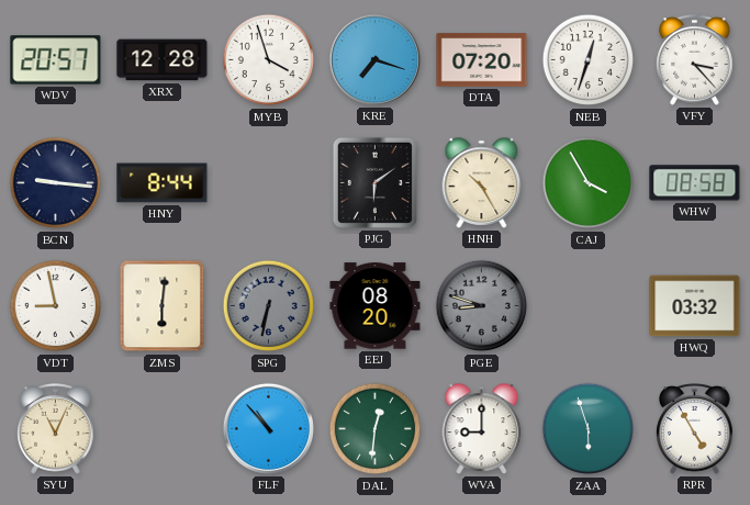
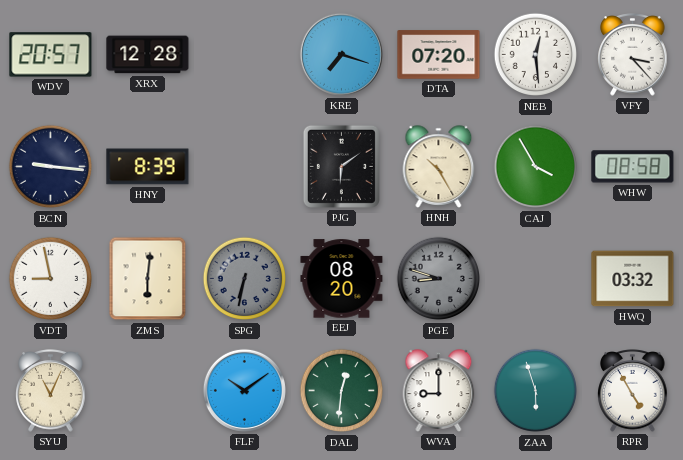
MYB: 3:57 -> none (269, 60)
NEB: 12:33 -> 12:29 (536, 55)
HNY: 8:44 -> 8:39 (148, 167)
FLF: 10:53 -> 10:09 (244, 390)
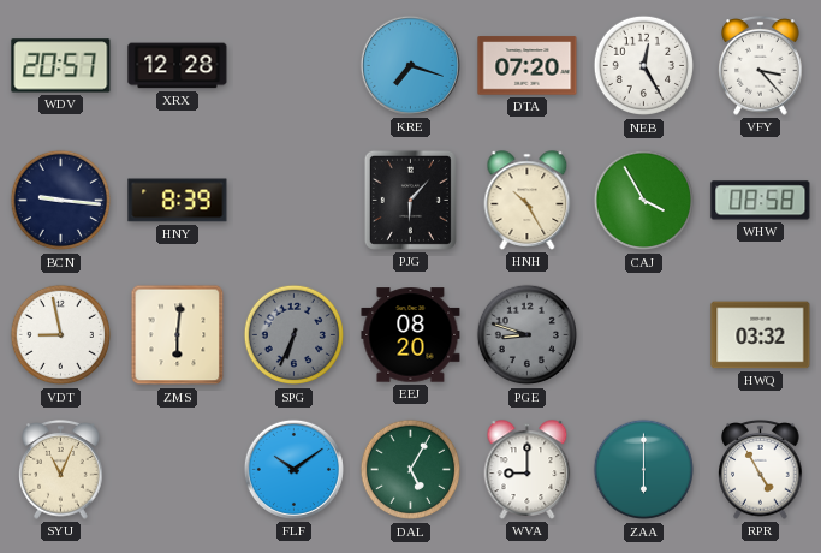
NEB: 12:29 -> 12:25 (644, 66)
PJG: 6:09 -> 6:07 (410, 200)
SPG: 6:32 -> 6:34 (295, 335)
DAL: 12:31 -> 5:05 (411, 470)
ZAA: 5:57 -> 6:00 (644, 470)
